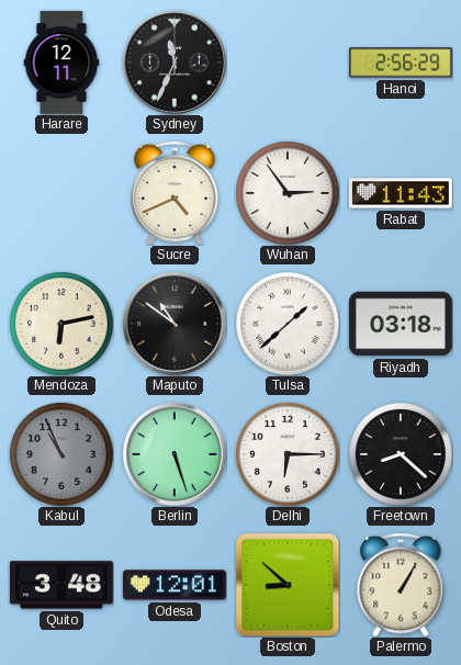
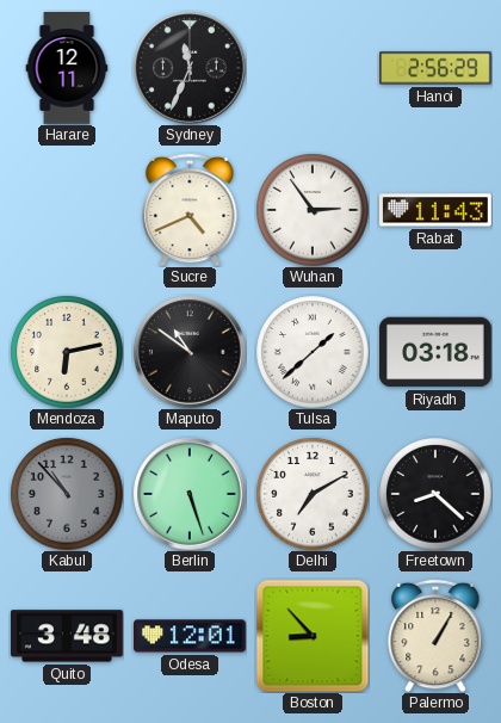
Kabul: 10:56 -> 10:53 (67, 494)
Delhi: 6:15 -> 7:10 (313, 494)
Boston: 8:52 -> 8:53 (313, 636)
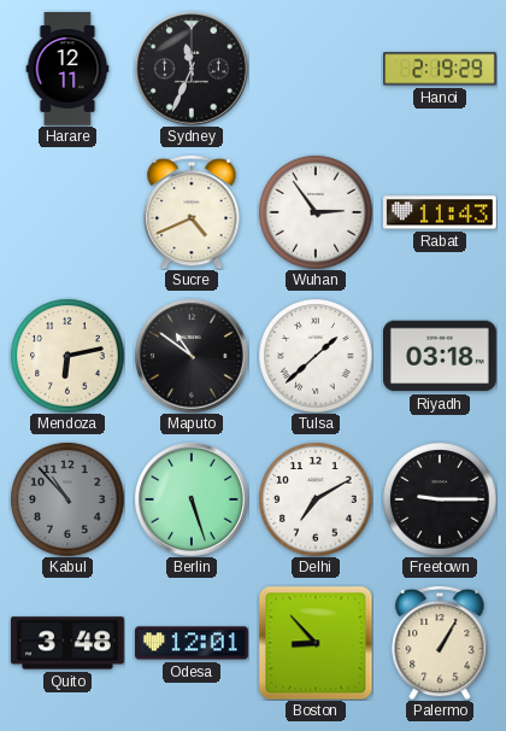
Hanoi: 2:56 -> 2:19 (441, 69)
Freetown: 8:22 -> 9:15 (440, 499)
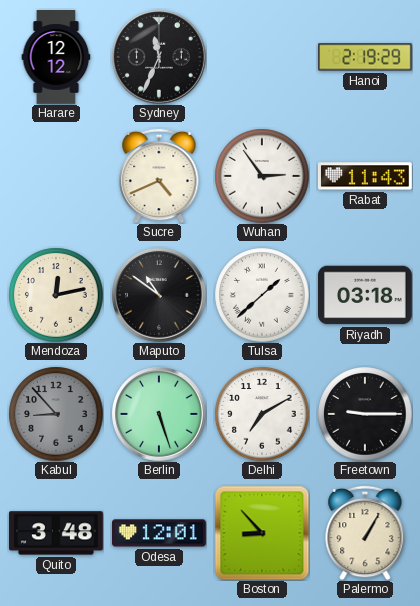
Harare: 12:11 -> 12:12 (56, 58)
Mendoza: 6:13 -> 12:13 (56, 295)
Kabul: 10:53 -> 8:53 (56, 414)
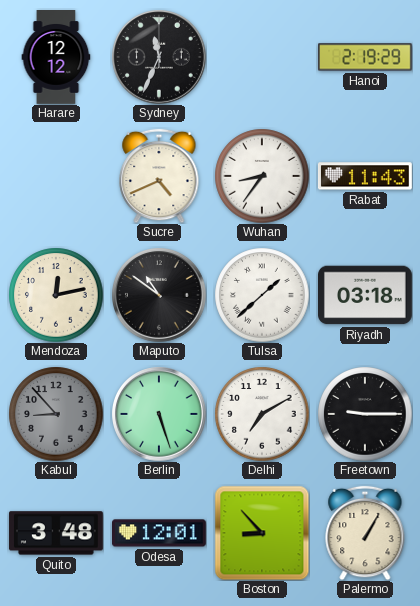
Wuhan: 2:54 -> 8:36 (262, 176)
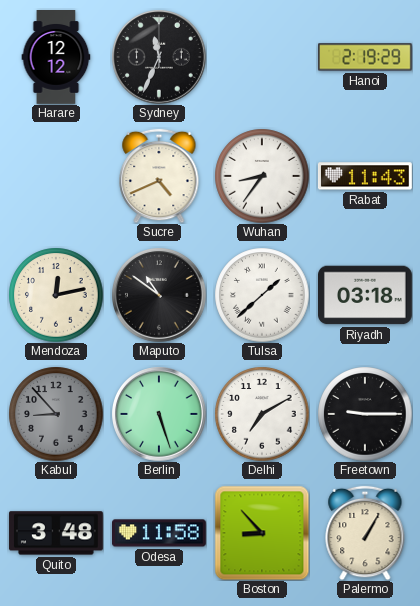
Odesa: 12:01 -> 11:58 (160, 533)
